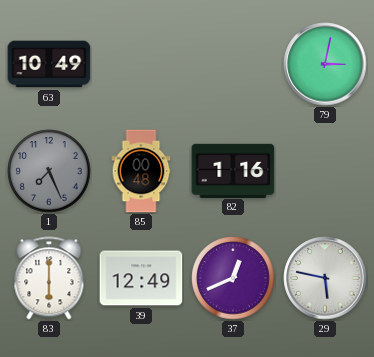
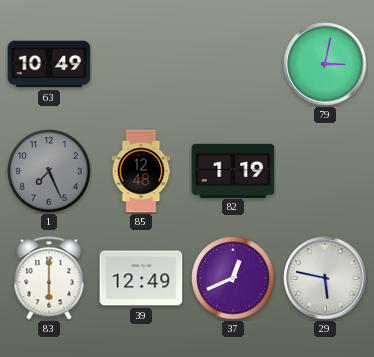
85: 00:48 -> 12:48 (141, 171)
82: 1:16 -> 1:19 (233, 170)
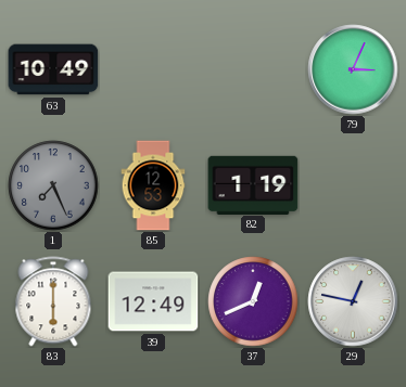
79: 3:02 -> 3:04 (353, 69)
85: 12:48 -> 12:53 (153, 185)
29: 5:47 -> 12:47 (353, 301)
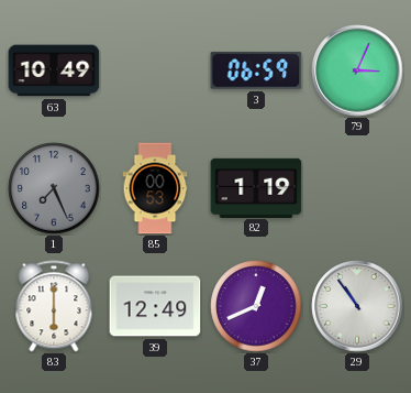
3: none -> 06:59 (256, 70)
85: 12:53 -> 00:53 (155, 188)
29: 12:47 -> 10:54 (357, 306)
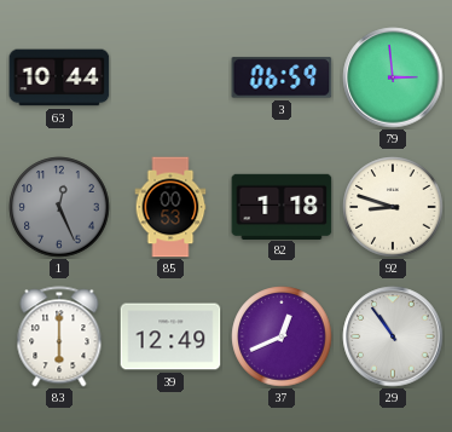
63: 10:49 -> 10:44 (59, 77)
79: 3:04 -> 2:59 (393, 77)
1: 7:26 -> 12:26 (59, 207)
82: 1:19 -> 1:18 (282, 206)
92: none -> 8:48 (393, 207)
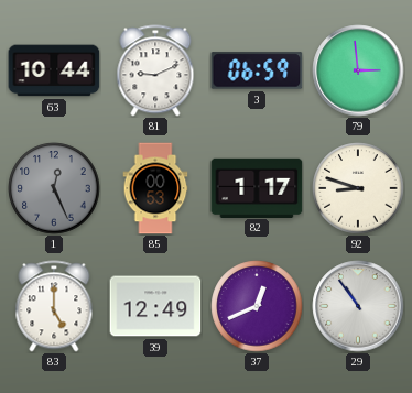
81: none -> 9:11 (155, 70)
82: 1:18 -> 1:17 (257, 187)
83: 6:00 -> 5:00 (54, 306)
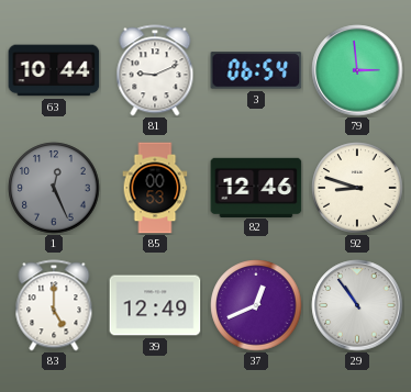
3: 06:59 -> 06:54 (256, 70)
82: 1:17 -> 12:46 (256, 187)
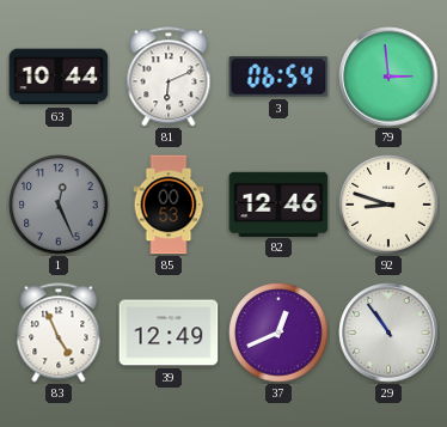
81: 9:11 -> 6:11 (169, 77)
83: 5:00 -> 4:56 (59, 333)
